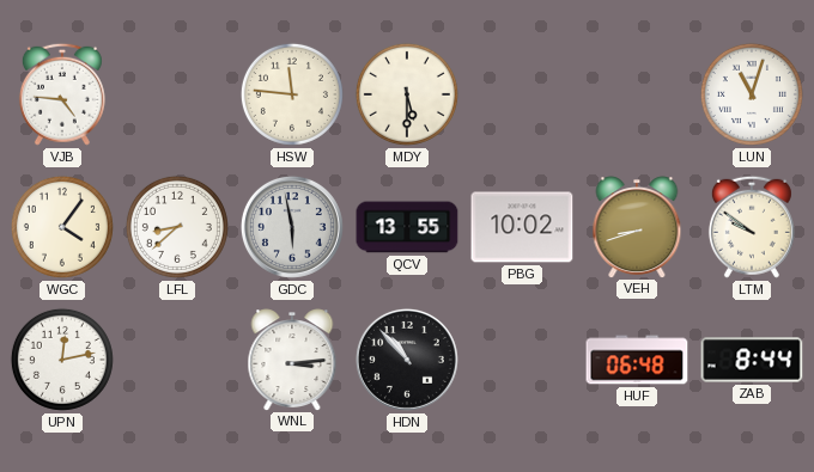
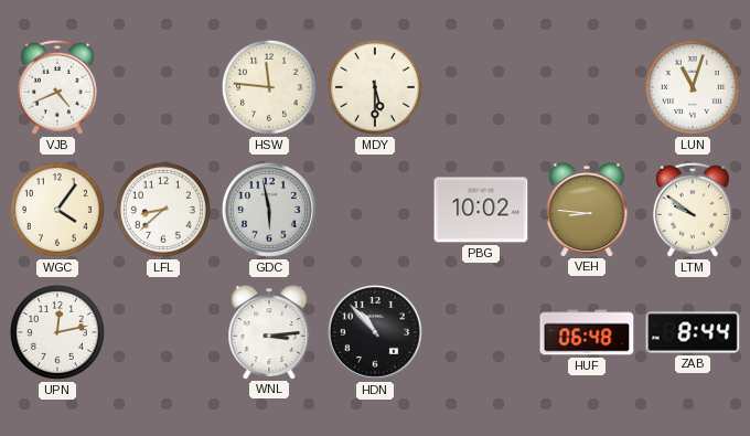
VJB: 4:46 -> 4:41 (57, 87)
QCV: 13:55 -> none (407, 227)
VEH: 8:42 -> 8:46 (587, 210)
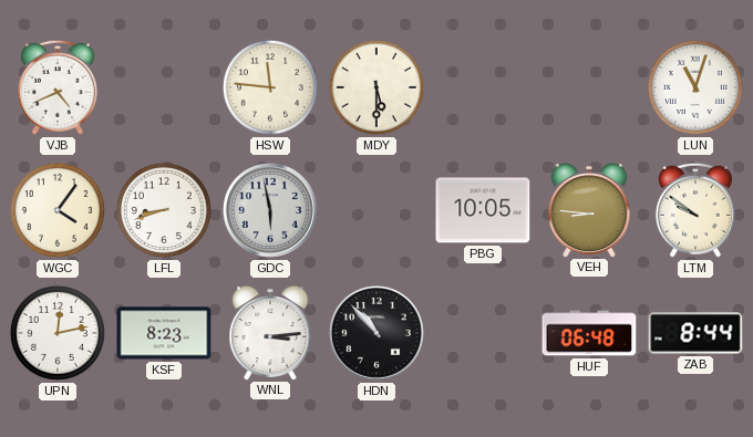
LFL: 8:38 -> 8:42 (164, 210)
PBG: 10:02 -> 10:05 (483, 210)
KSF: none -> 8:23 (164, 333)
